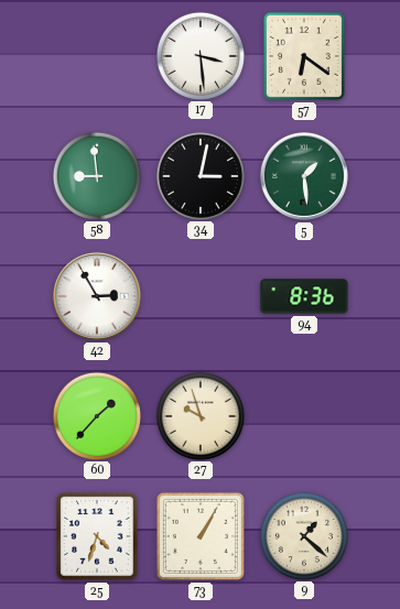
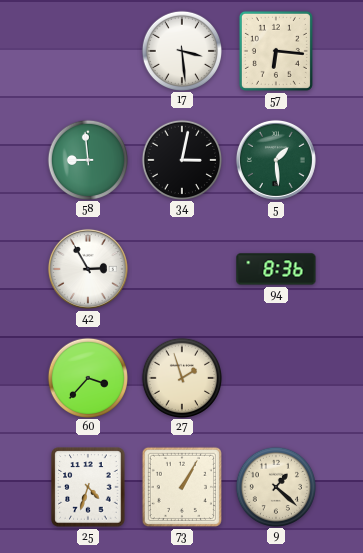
57: 6:21 -> 6:16 (276, 51)
60: 1:37 -> 3:37 (87, 377)
27: 9:57 -> 1:57 (181, 377)
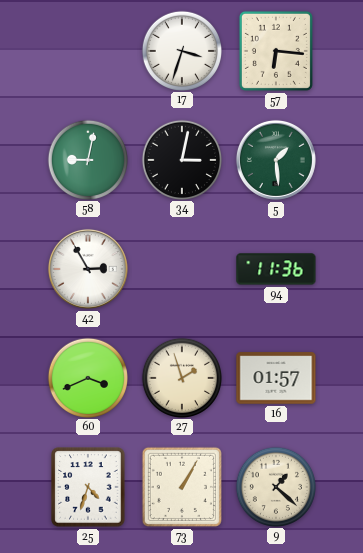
17: 3:29 -> 3:33 (181, 50)
58: 8:59 -> 9:02 (87, 159)
94: 8:36 -> 11:36 (276, 269)
60: 3:37 -> 3:41 (87, 377)
16: none -> 01:57 (276, 378)
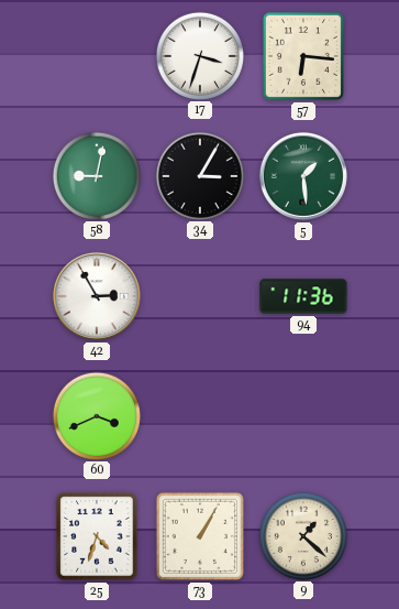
34: 3:02 -> 3:05 (199, 175)
27: 1:57 -> none (181, 377)
16: 01:57 -> none (276, 378)
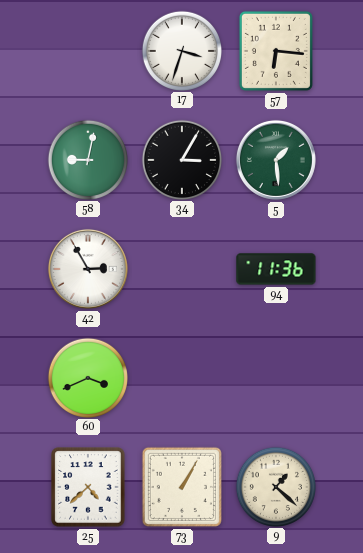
25: 4:33 -> 4:38 (88, 487)
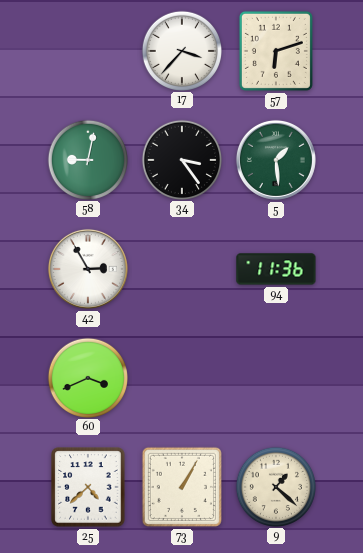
17: 3:33 -> 3:37 (181, 50)
57: 6:16 -> 6:12 (276, 51)
34: 3:05 -> 3:24 (181, 159)
